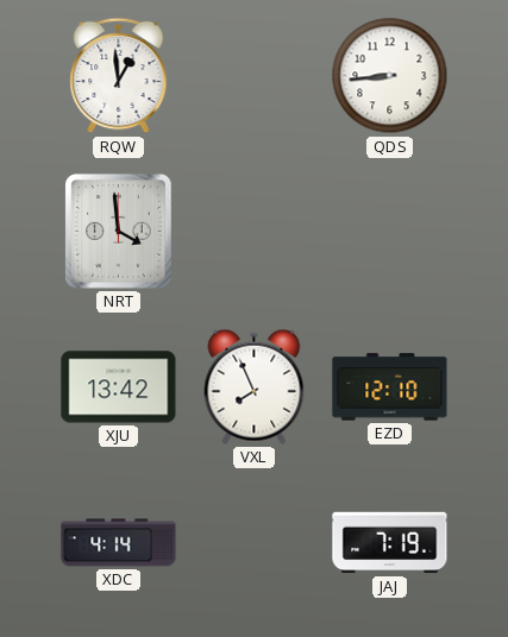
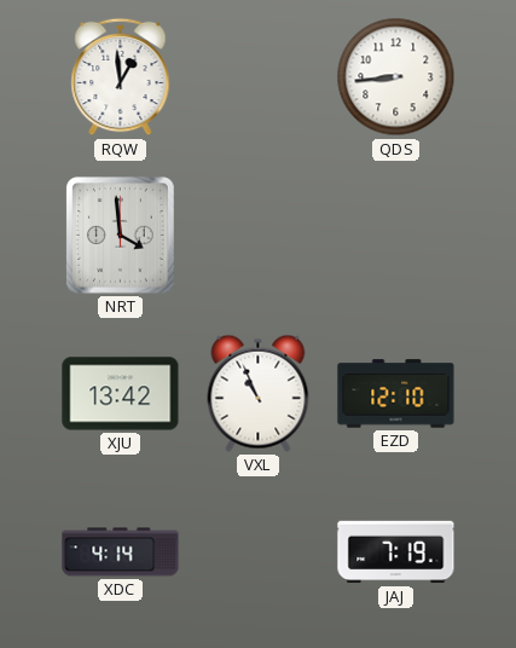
VXL: 7:56 -> 10:56 (259, 393)
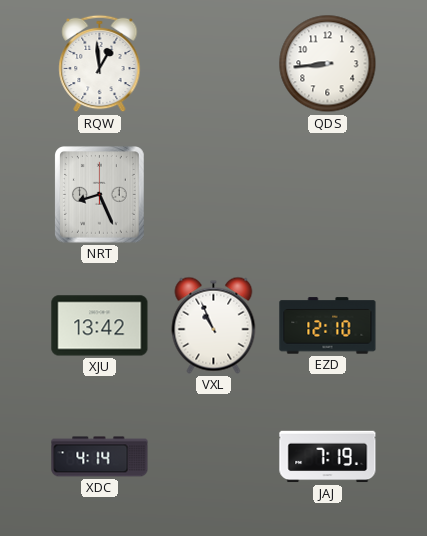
NRT: 3:59 -> 8:26 (100, 195)
